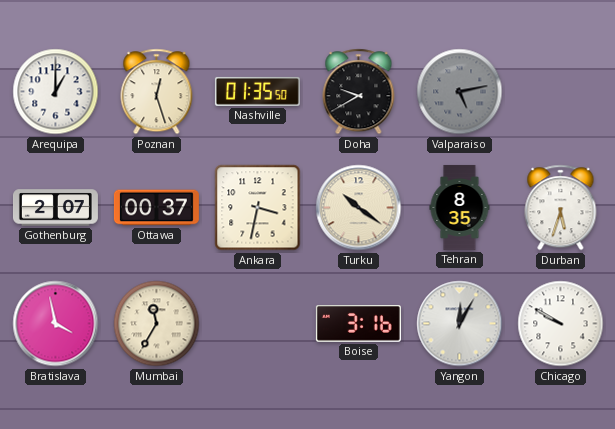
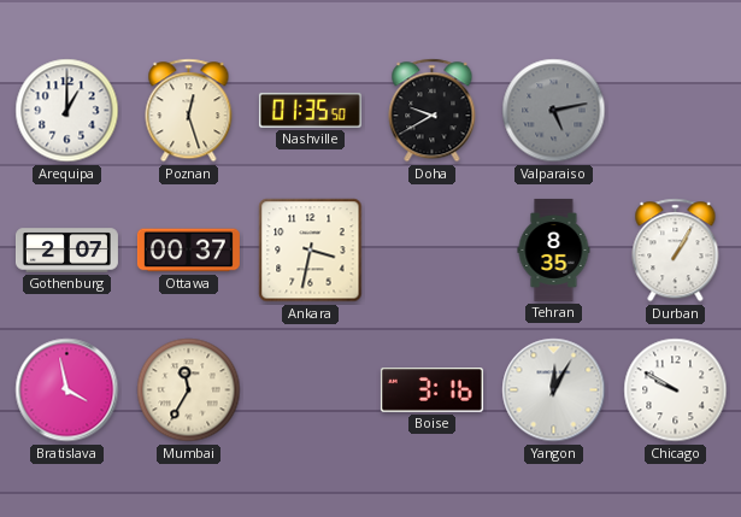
Turku: 10:21 -> none (359, 208)
Durban: 5:33 -> 1:05 (676, 251)
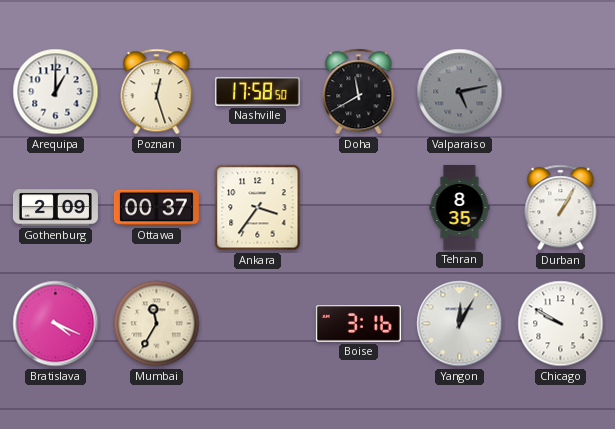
Nashville: 01:35 -> 17:58 (257, 91)
Doha: 9:40 -> 11:40 (359, 92)
Gothenburg: 2:07 -> 2:09 (55, 208)
Ankara: 3:32 -> 3:36 (258, 208)
Bratislava: 3:58 -> 4:19 (56, 324)
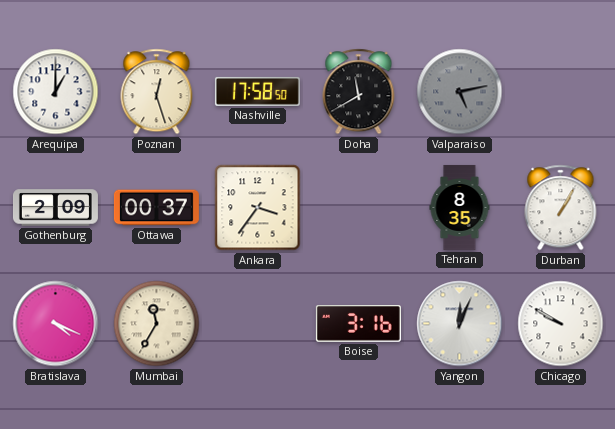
Yangon: 12:05 -> 12:04 (460, 324)
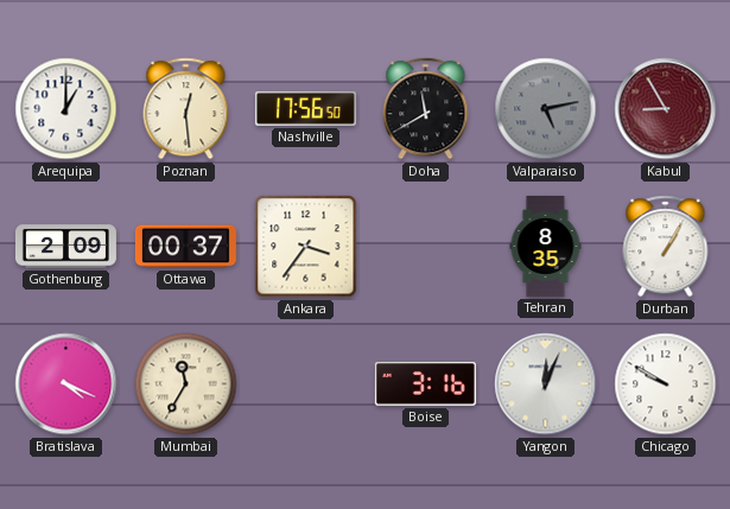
Poznan: 12:27 -> 12:29 (186, 109)
Nashville: 17:58 -> 17:56 (305, 108)
Kabul: none -> 8:55 (666, 109)
